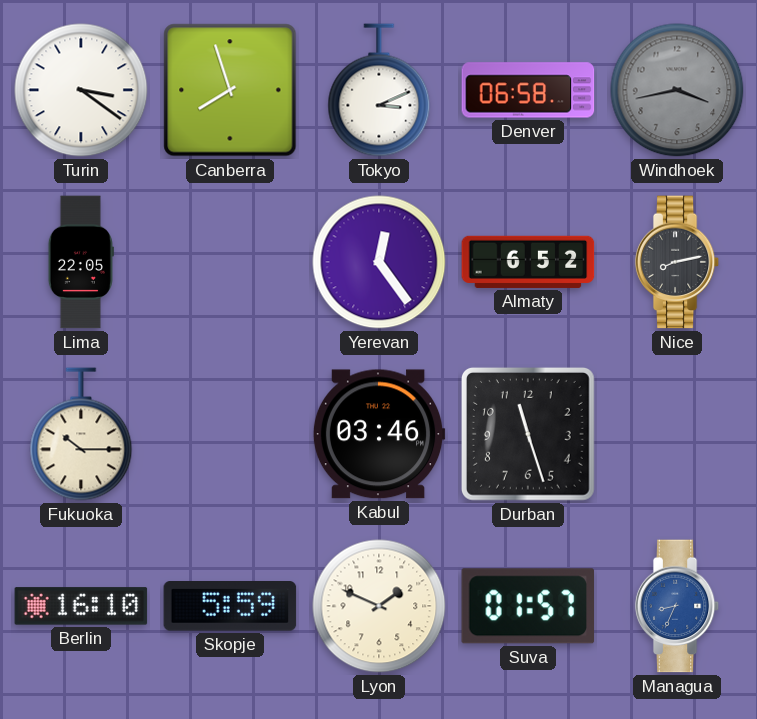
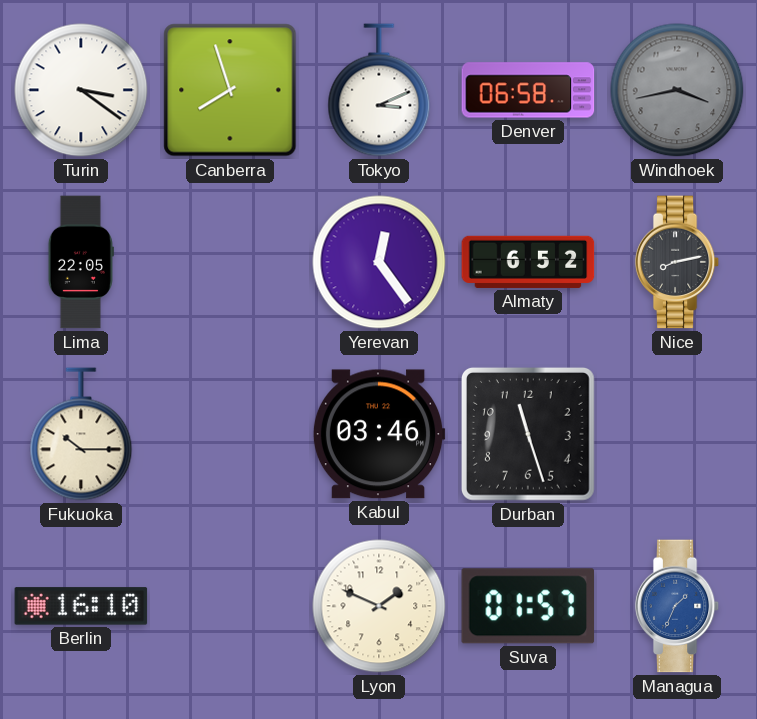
Skopje: 5:59 -> none (230, 606)
Managua: 8:34 -> 1:34 (677, 606)
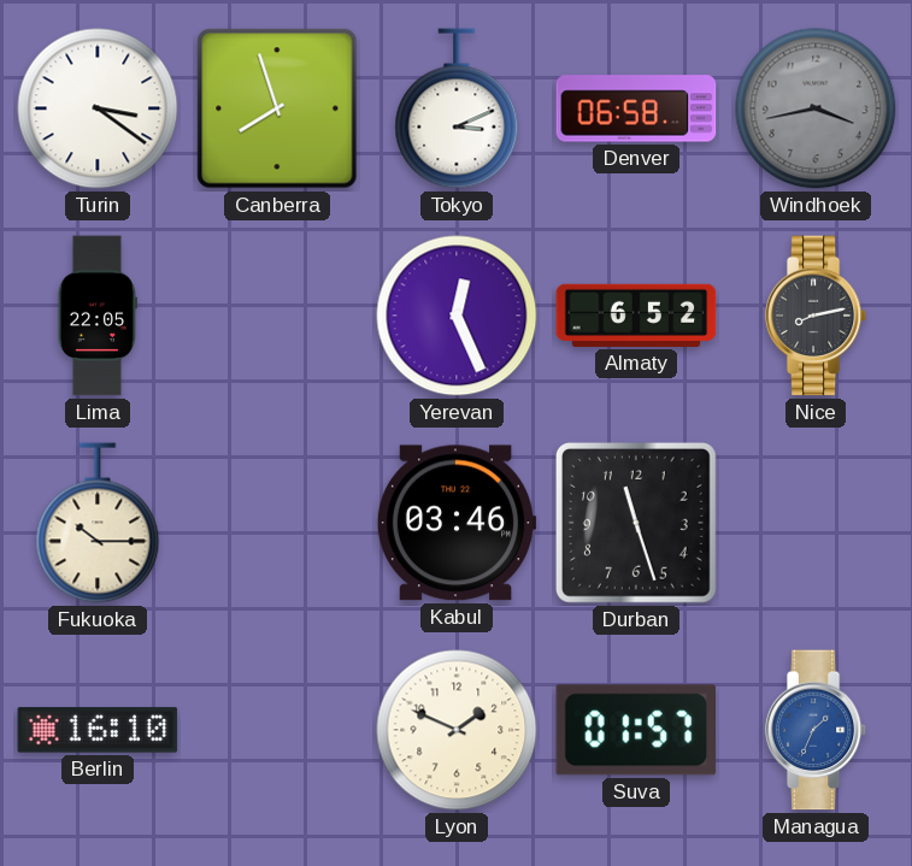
Yerevan: 12:24 -> 12:26 (457, 316)
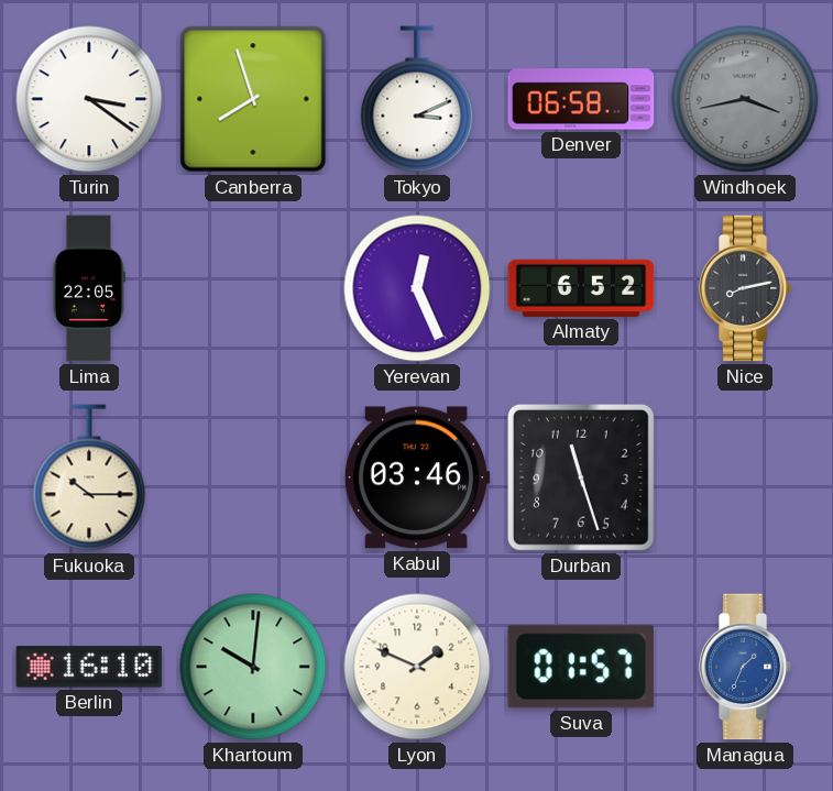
Khartoum: none -> 10:01 (253, 667)
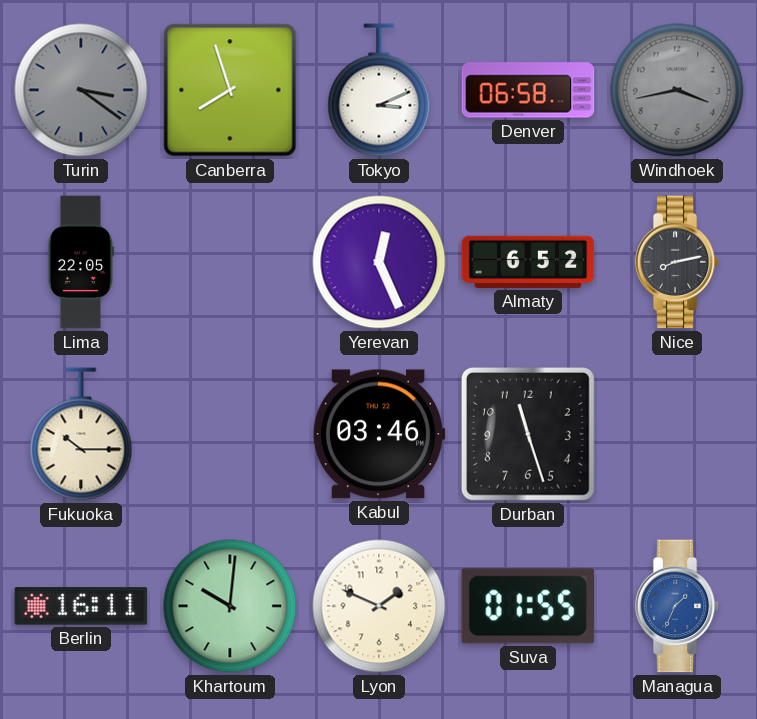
Turin dial: white -> grey (81, 90)
Berlin: 16:10 -> 16:11 (81, 606)
Suva: 01:57 -> 01:55 (528, 606)
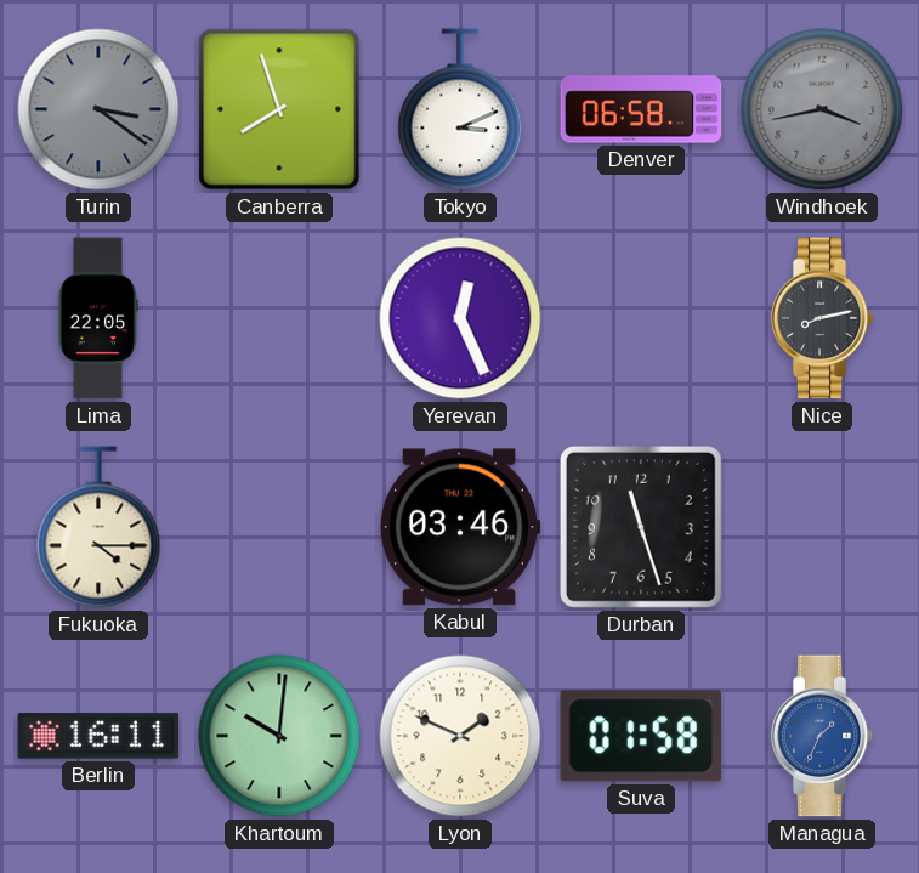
Almaty: 6:52 -> none (528, 262)
Fukuoka: 10:15 -> 4:15 (98, 527)
Suva: 01:55 -> 01:58 (641, 736)
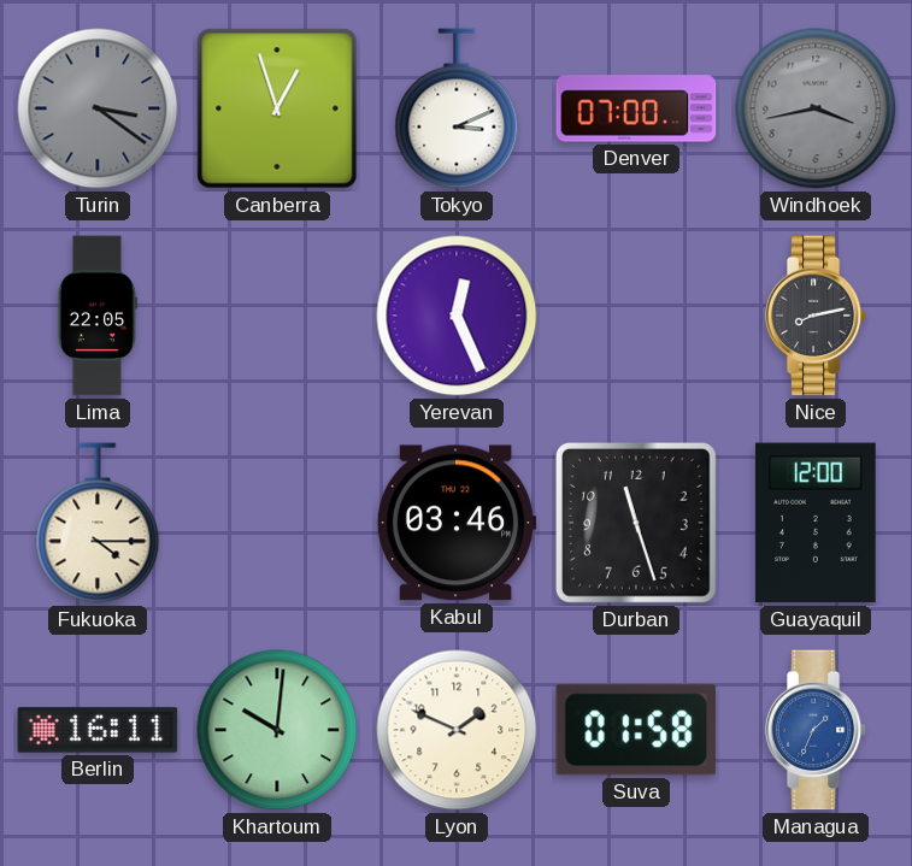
Canberra: 7:57 -> 12:57 (277, 108)
Denver: 06:58 -> 07:00 (636, 108)
Guayaquil: none -> 12:00 (817, 523)
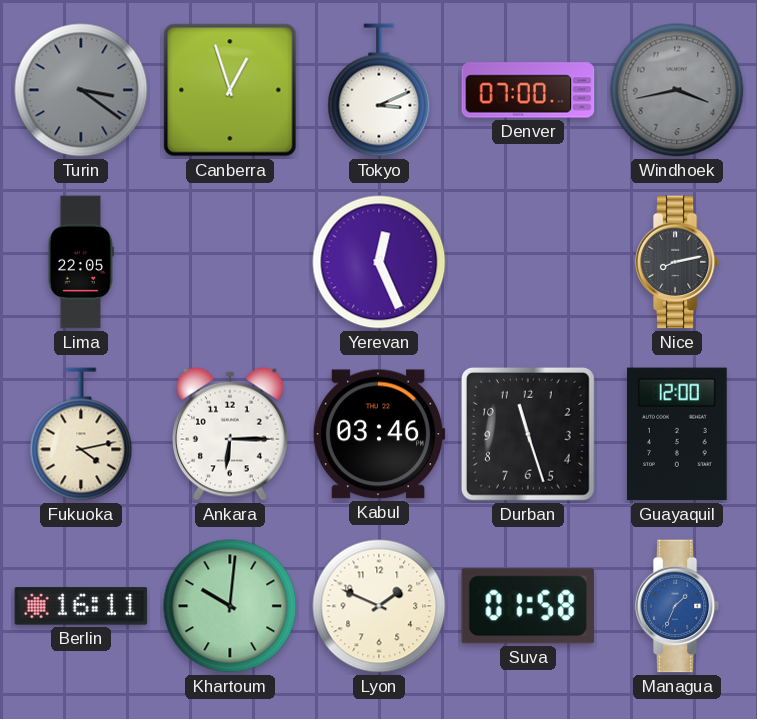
Fukuoka: 4:15 -> 4:13 (81, 434)
Ankara: none -> 6:15 (231, 434)
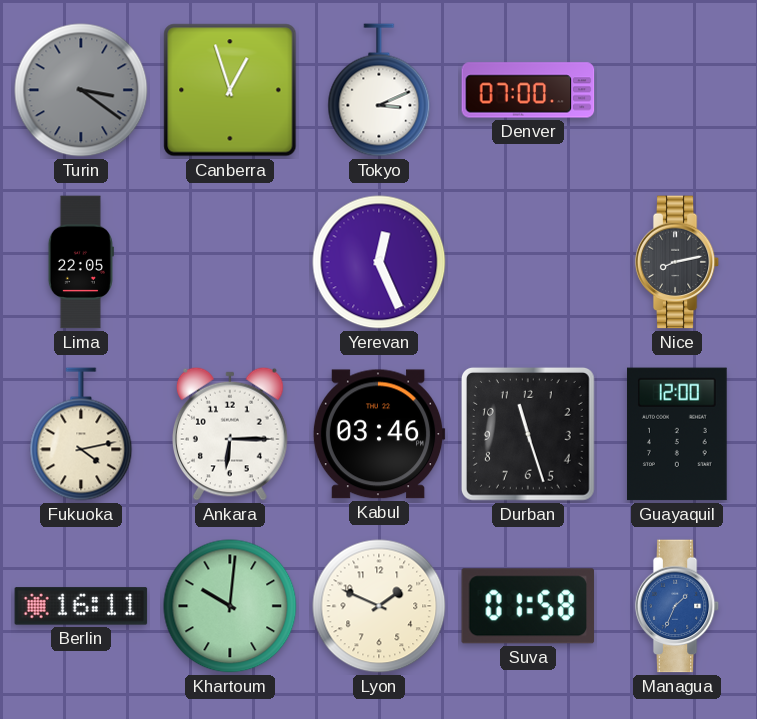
Windhoek: 3:43 -> none (677, 90)
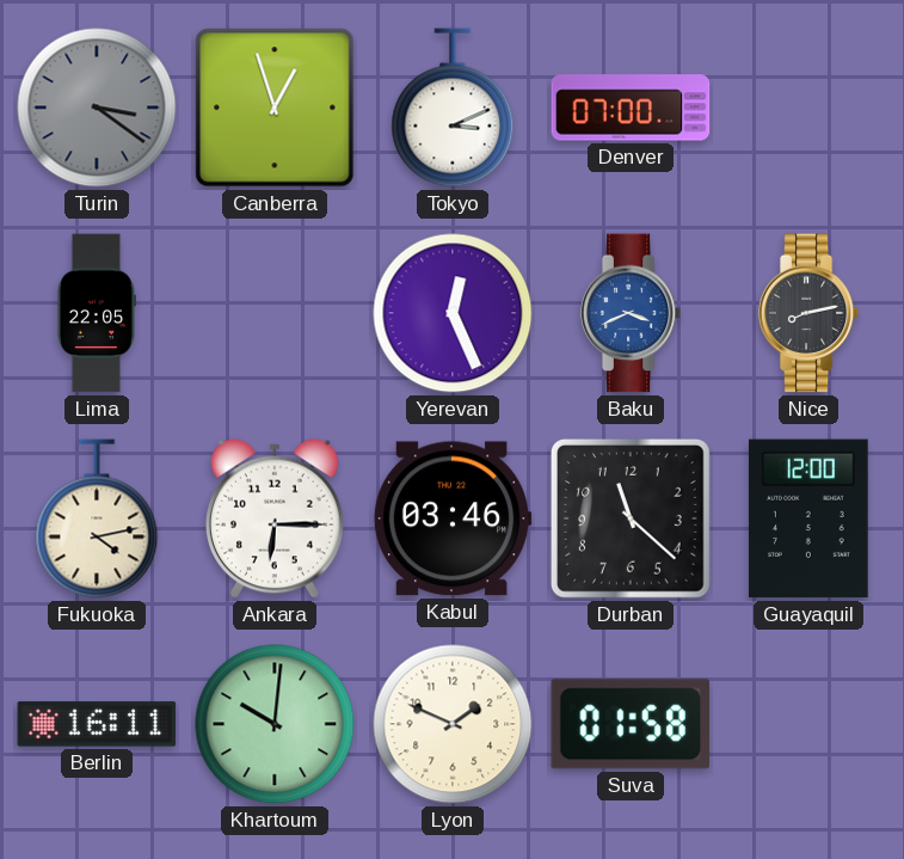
Baku: none -> 3:41 (631, 313)
Durban: 11:27 -> 11:22 (631, 519)
Managua: 1:34 -> none (677, 606)
